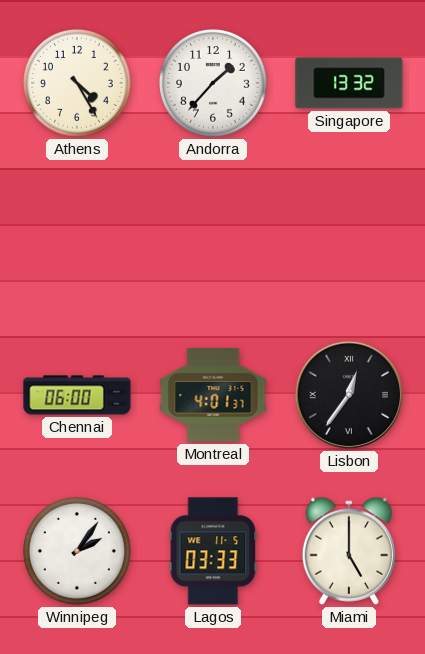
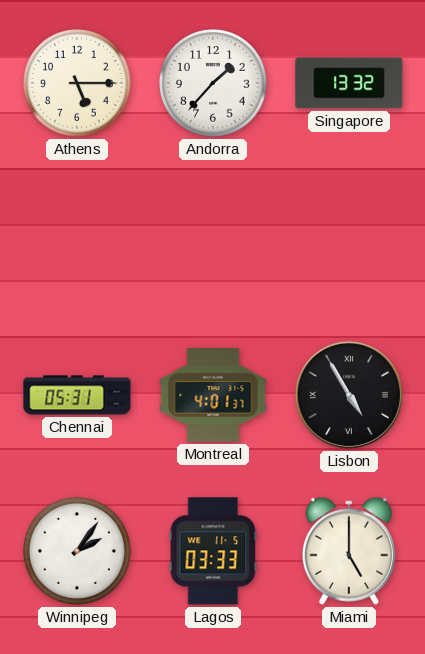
Athens: 4:25 -> 5:15 (78, 84)
Chennai: 06:00 -> 05:31 (77, 395)
Lisbon: 12:36 -> 4:55 (349, 395)
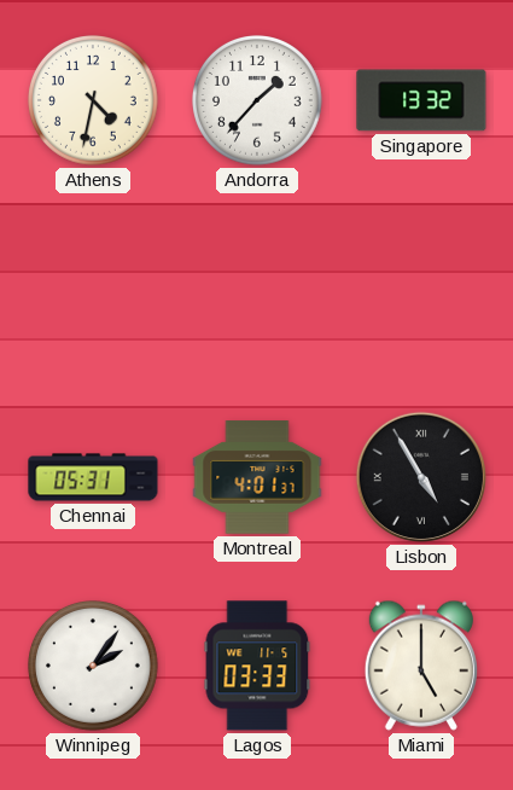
Athens: 5:15 -> 4:32 (94, 101)
